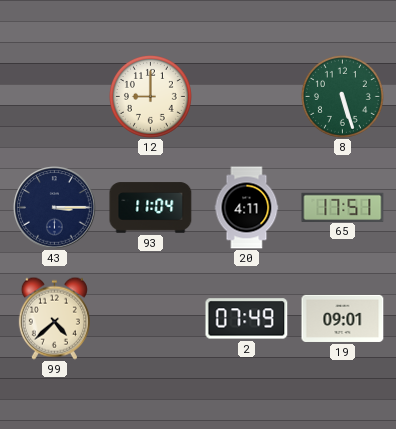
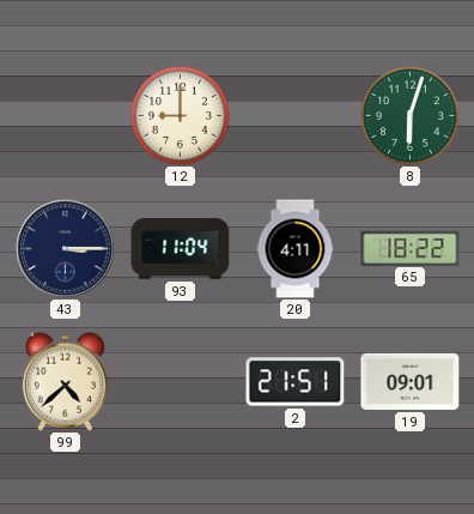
8: 5:27 -> 6:03 (409, 115)
65: 17:51 -> 18:22 (411, 248)
2: 07:49 -> 21:51 (296, 382)
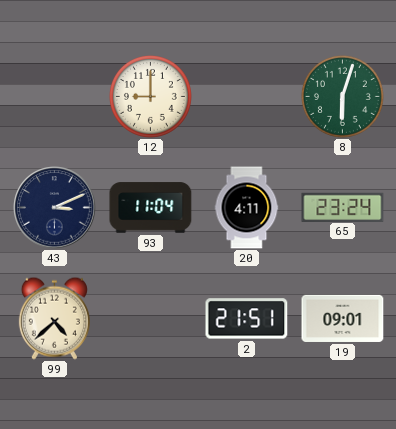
43: 3:15 -> 3:11 (55, 208)
65: 18:22 -> 23:24 (343, 207)
